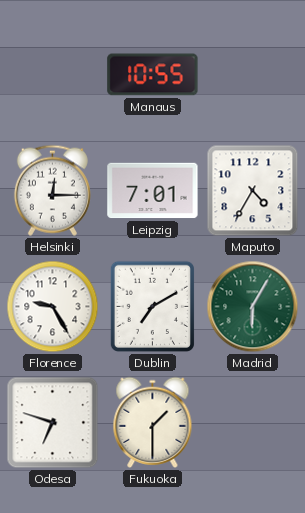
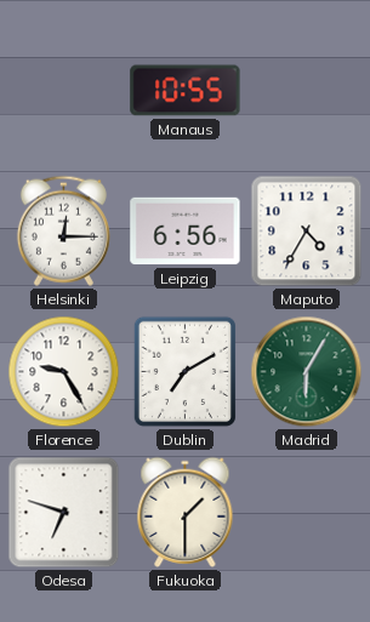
Leipzig: 7:01 -> 6:56 (186, 232)
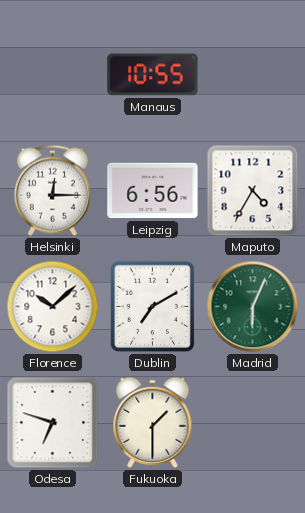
Florence: 9:25 -> 10:08 (53, 307)
Madrid: 6:05 -> 6:04 (253, 307)
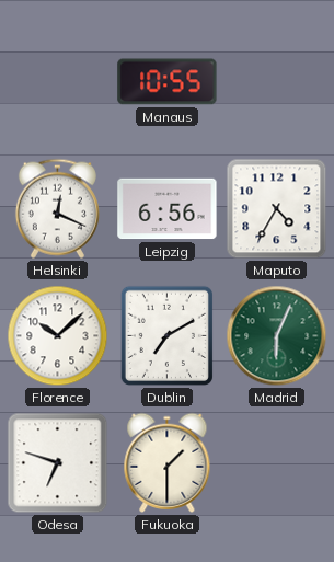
Helsinki: 12:15 -> 12:19 (57, 208)
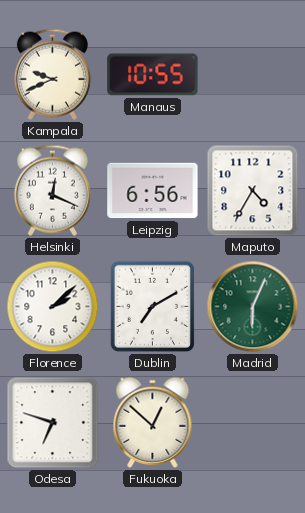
Kampala: none -> 9:41 (52, 74)
Florence: 10:08 -> 2:08 (53, 307)
Fukuoka: 1:30 -> 12:52 (153, 422)
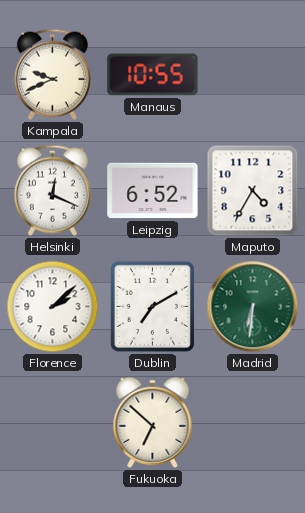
Leipzig: 6:56 -> 6:52 (153, 191)
Madrid: 6:04 -> 6:31 (253, 307)
Odesa: 6:48 -> none (53, 423)
Fukuoka: 12:52 -> 6:52 (153, 422)
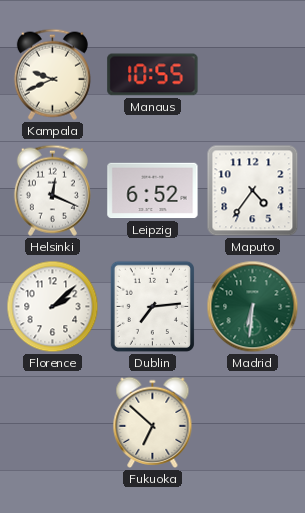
Maputo: 4:35 -> 4:36 (253, 191)
Dublin: 7:10 -> 7:14 (152, 306)
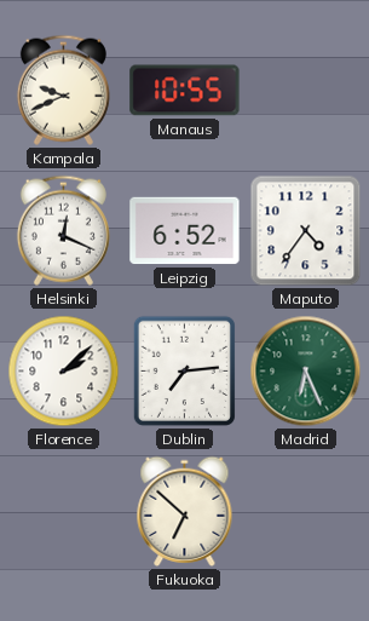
Madrid: 6:31 -> 6:26 (306, 372)
